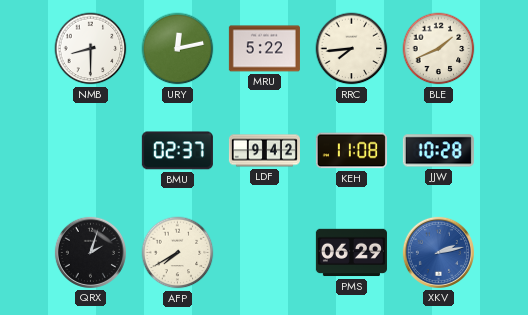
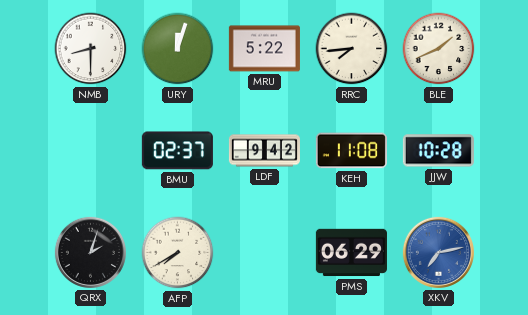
URY: 12:13 -> 12:03 (178, 49)
XKV: 2:13 -> 7:13 (438, 252)
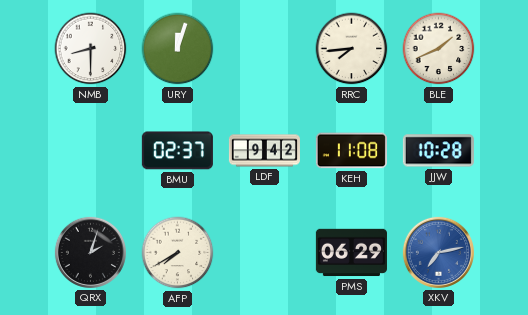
MRU: 5:22 -> none (264, 49)
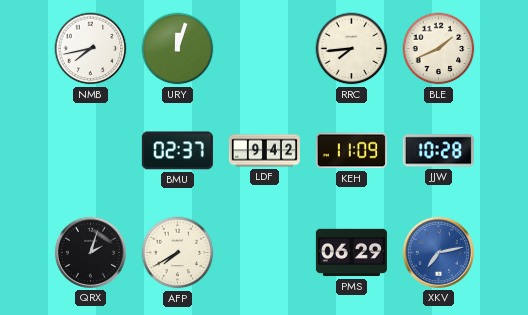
NMB: 8:30 -> 7:43 (91, 49)
KEH: 11:08 -> 11:09 (351, 151)
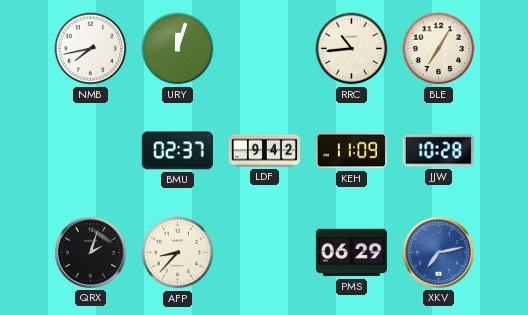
RRC: 7:44 -> 10:44 (352, 49)
BLE: 1:41 -> 7:05 (439, 49)
AFP: 7:40 -> 8:37 (178, 253)
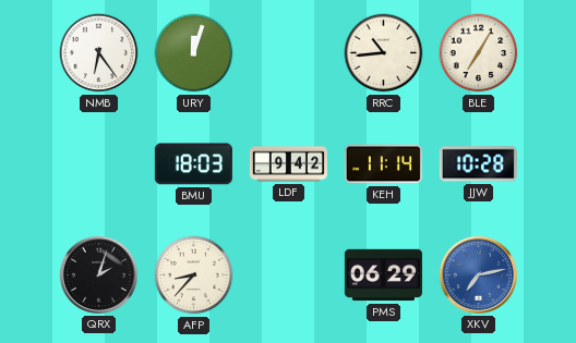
NMB: 7:43 -> 6:24 (99, 53)
BMU: 02:37 -> 18:03 (193, 164)
KEH: 11:09 -> 11:14 (383, 164)
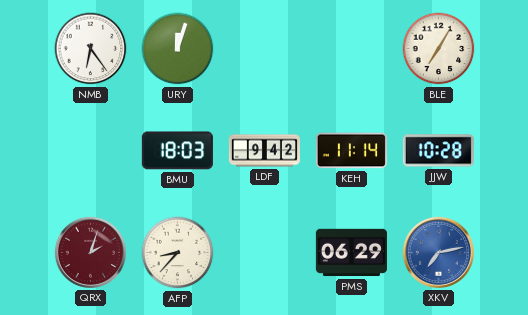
RRC: 10:44 -> none (384, 53)
QRX dial: black -> burgundy (90, 252)
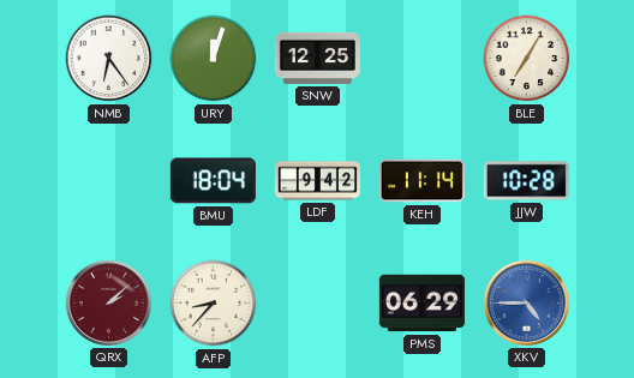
SNW: none -> 12:25 (317, 58)
BMU: 18:03 -> 18:04 (213, 181)
QRX: 2:03 -> 2:08 (108, 302)
XKV: 7:13 -> 4:45 (526, 302)
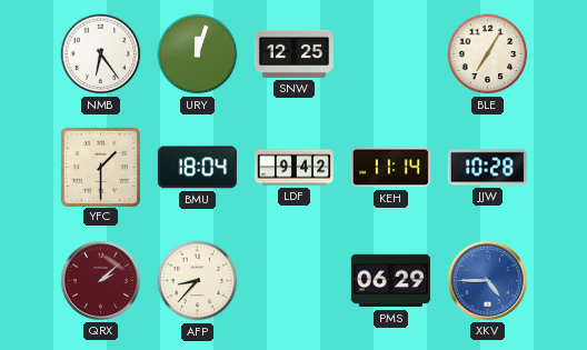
YFC: none -> 1:30 (100, 167)
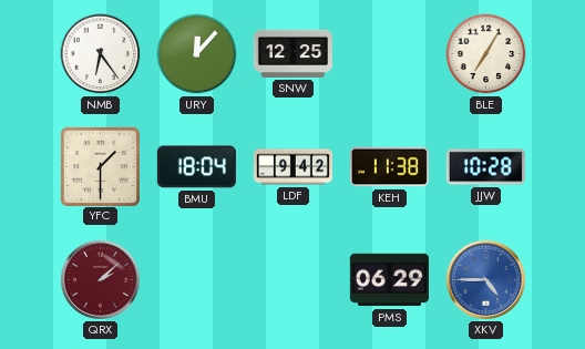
URY: 12:03 -> 12:07 (197, 54)
KEH: 11:14 -> 11:38 (389, 167)
AFP: 8:37 -> none (198, 281)
